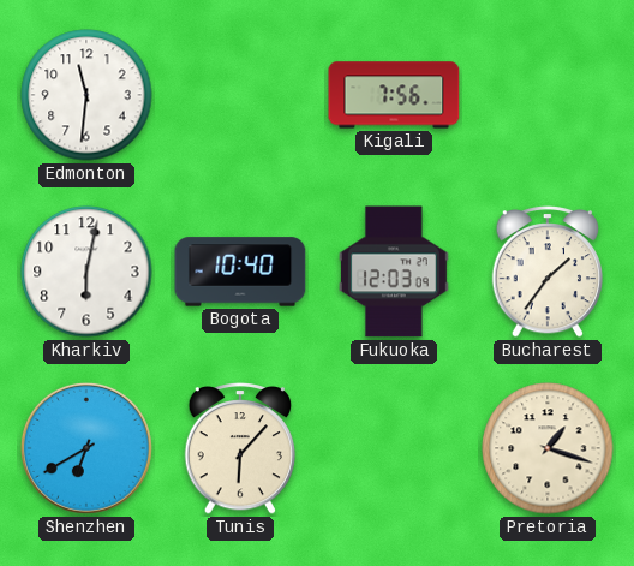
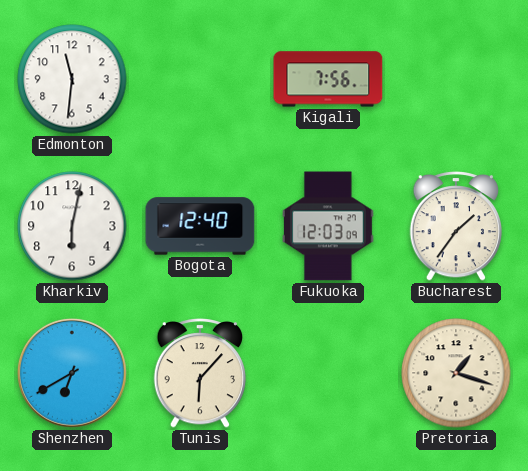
Bogota: 10:40 -> 12:40 (200, 226)
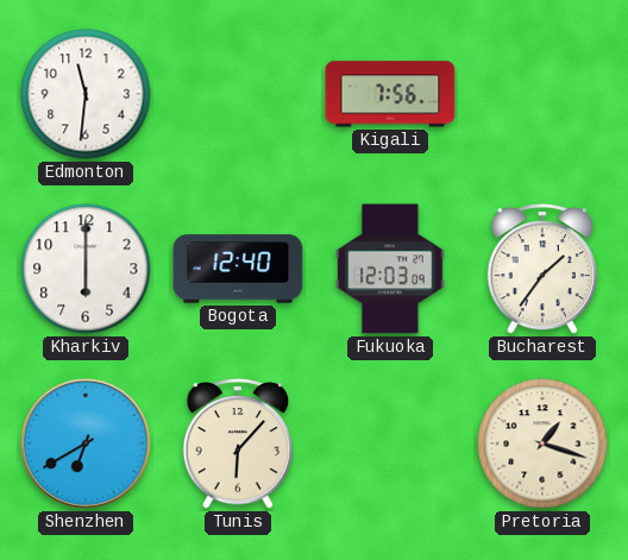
Kharkiv: 6:02 -> 6:00 (86, 269)
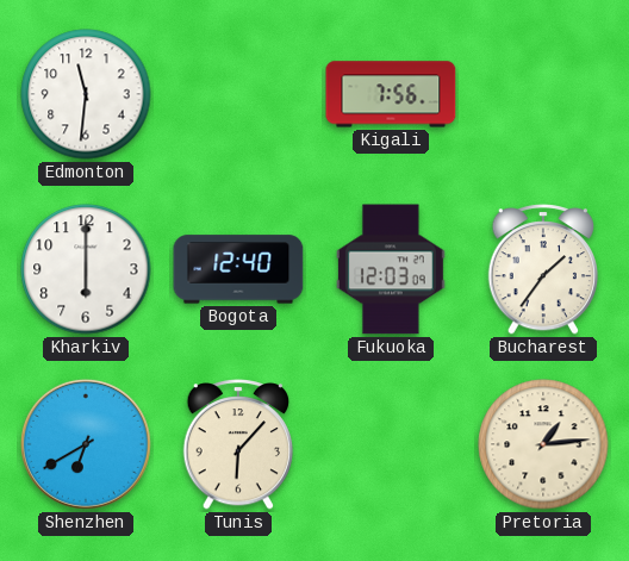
Pretoria: 1:18 -> 1:14 (543, 444)
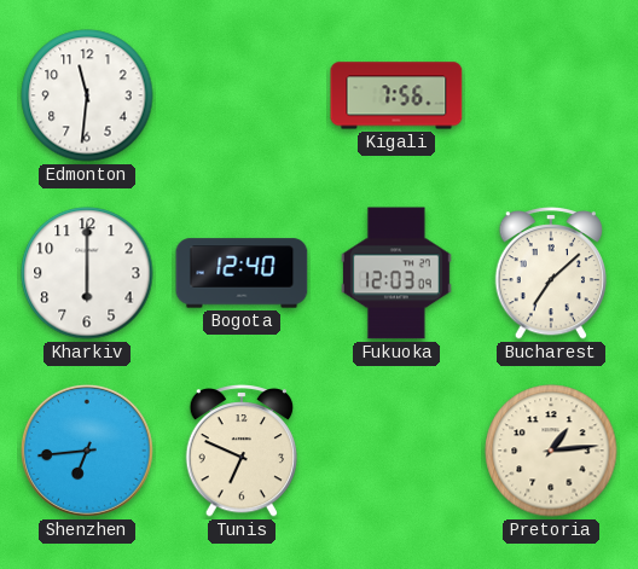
Bucharest: 1:36 -> 7:08 (551, 273)
Shenzhen: 6:40 -> 6:44 (87, 451)
Tunis: 6:07 -> 6:49 (242, 451)
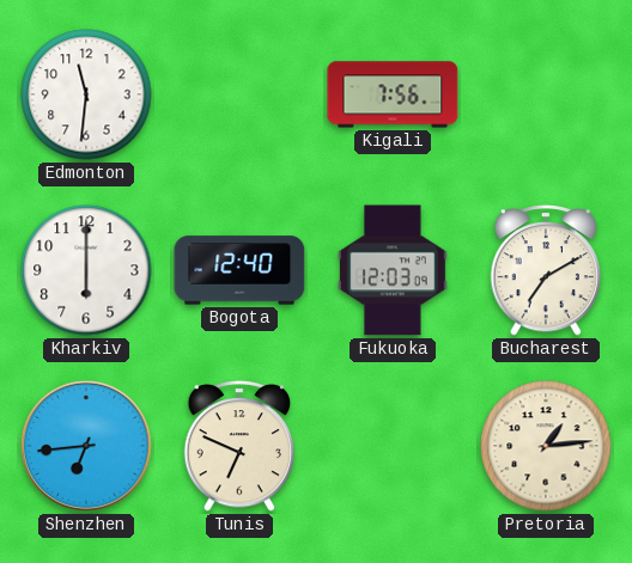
Bucharest: 7:08 -> 7:10 (546, 270)
